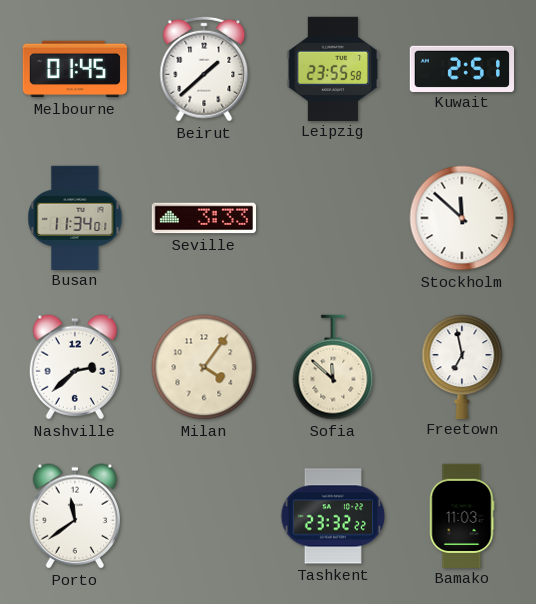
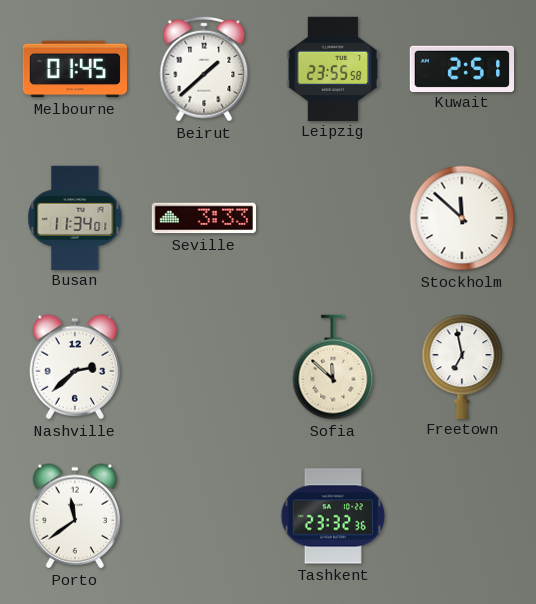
Milan: 4:06 -> none (204, 367)
Tashkent: 23:32:22 -> 23:32:36 (333, 516)
Bamako: 11:03 -> none (462, 515)
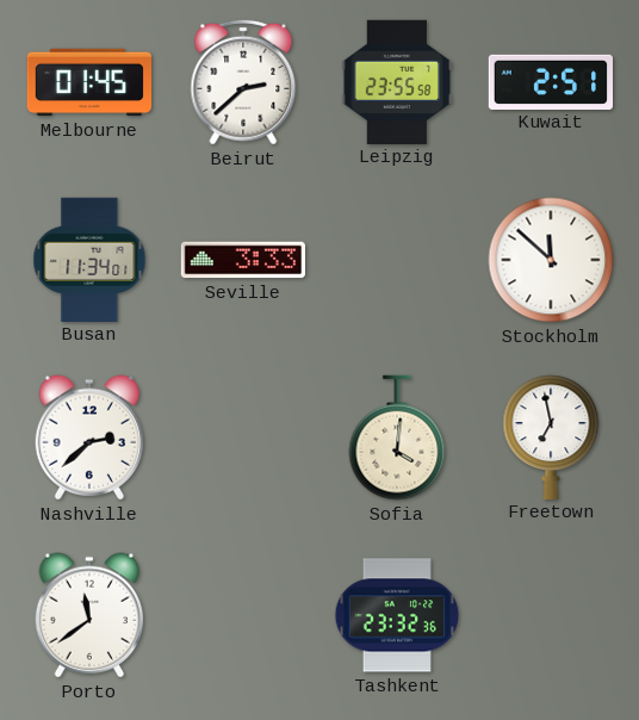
Beirut: 1:38 -> 2:38 (243, 82)
Sofia: 11:52 -> 4:01 (397, 437)
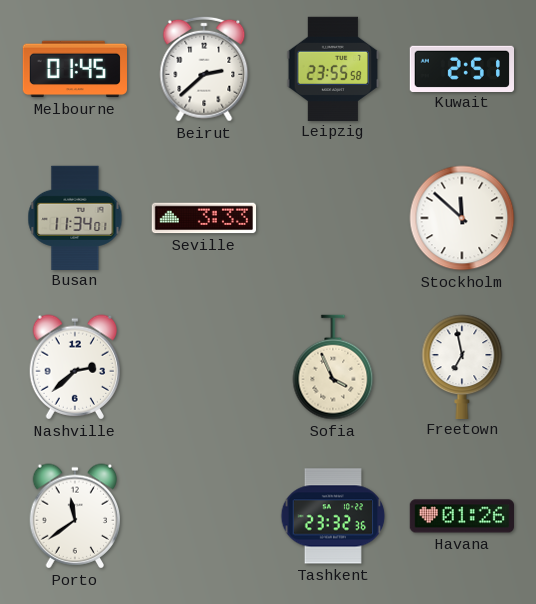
Sofia: 4:01 -> 3:56 (333, 367)
Havana: none -> 01:26 (461, 516)
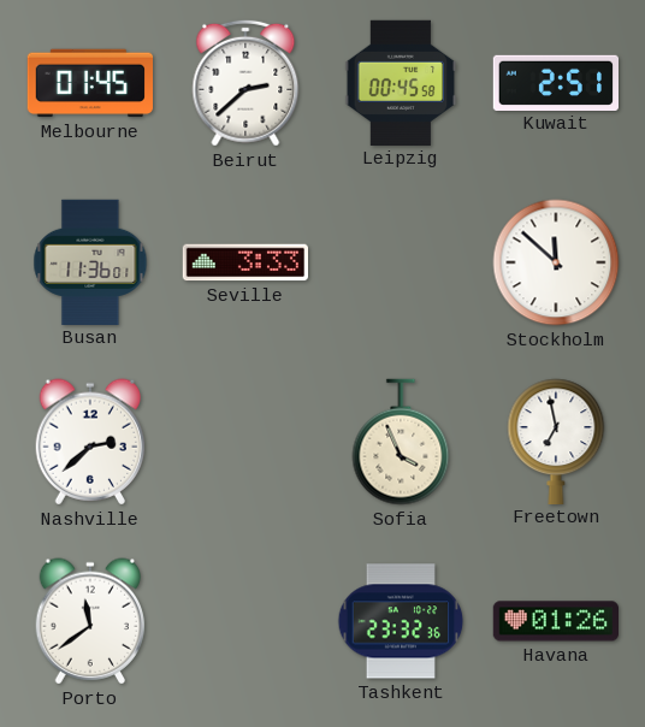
Leipzig: 23:55 -> 00:45 (401, 82)
Busan: 11:34 -> 11:36 (90, 261)
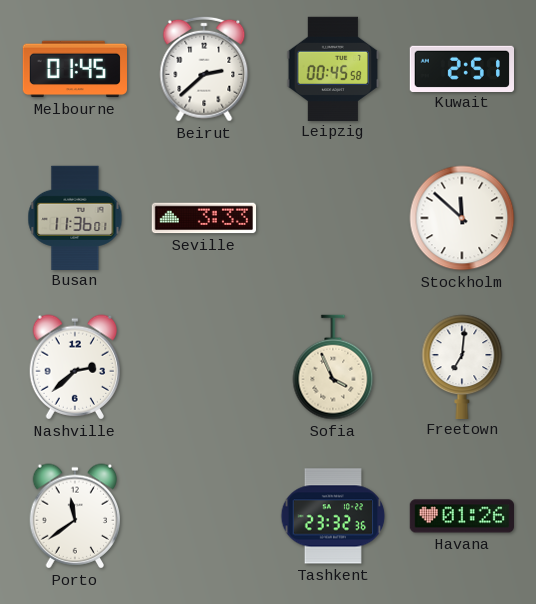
Freetown: 6:58 -> 7:01 (462, 366)
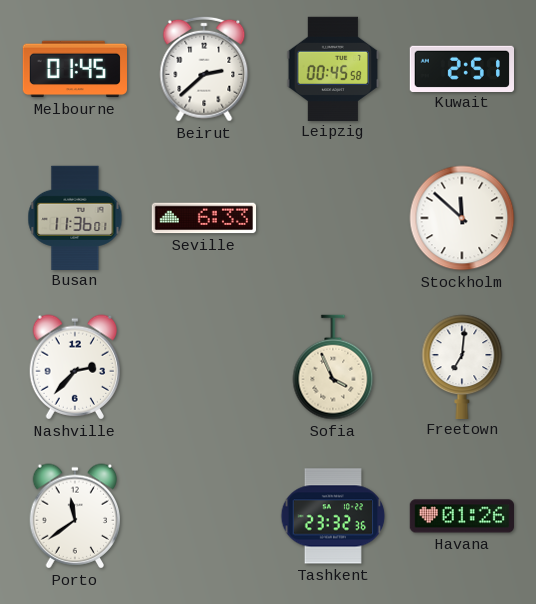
Seville: 3:33 -> 6:33 (203, 218)
Nashville: 2:38 -> 2:37 (75, 367)
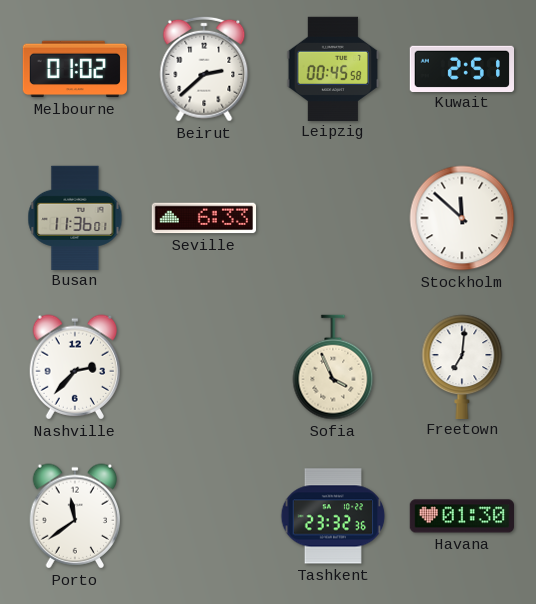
Melbourne: 01:45 -> 01:02 (74, 69)
Havana: 01:26 -> 01:30 (461, 516)
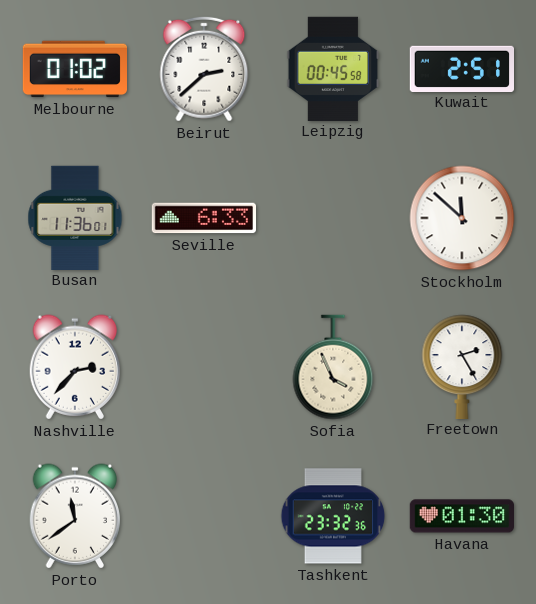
Freetown: 7:01 -> 2:25 (462, 366)
